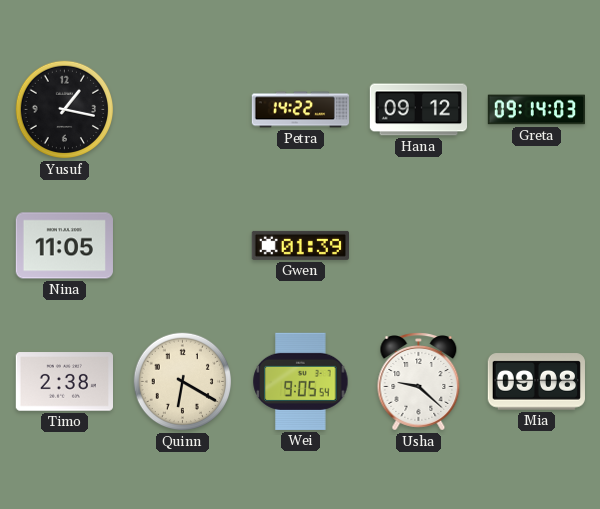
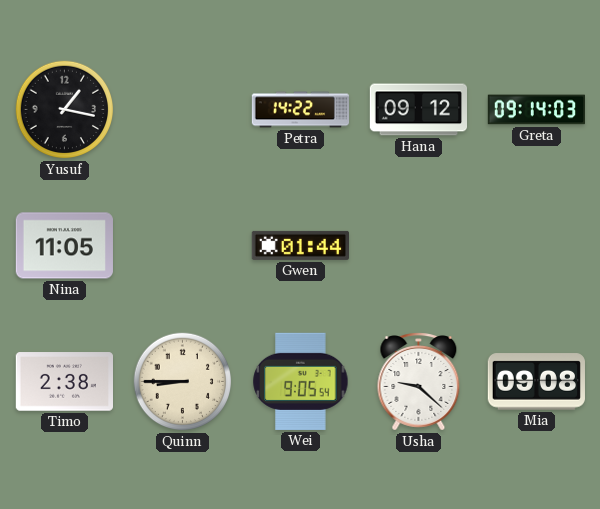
Gwen: 01:39 -> 01:44 (300, 245)
Quinn: 6:20 -> 8:45 (183, 382)
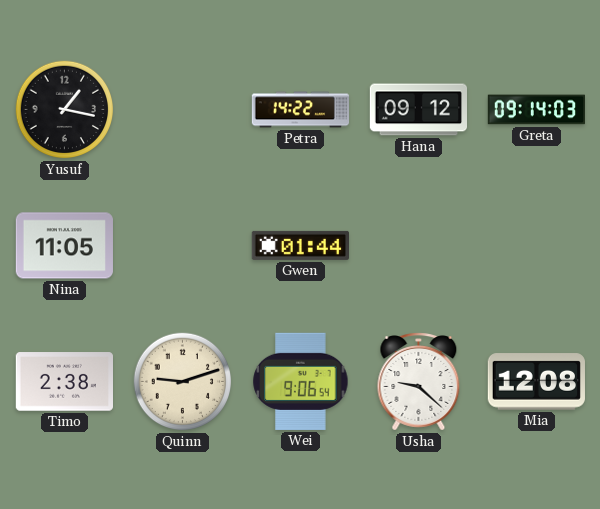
Quinn: 8:45 -> 9:12 (183, 382)
Wei: 9:05 -> 9:06 (301, 381)
Mia: 09:08 -> 12:08 (536, 382)
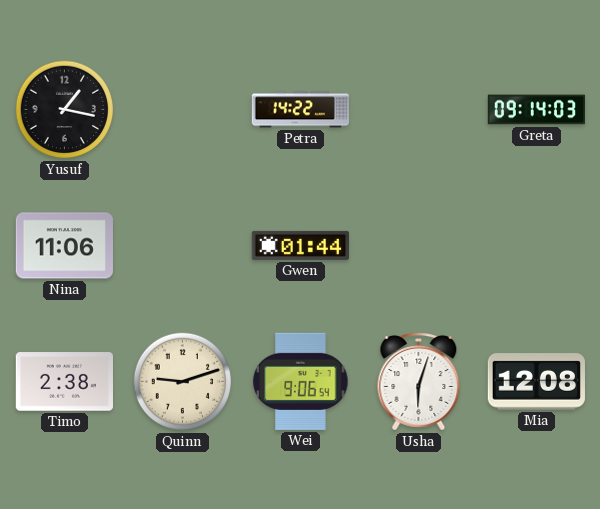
Hana: 09:12 -> none (418, 110)
Nina: 11:05 -> 11:06 (64, 246)
Usha: 9:22 -> 6:03 (419, 382)
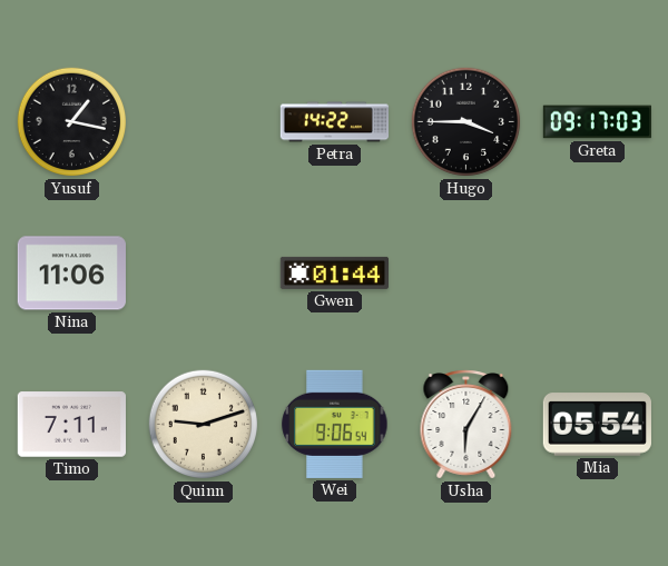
Hugo: none -> 3:45 (466, 122)
Greta: 09:14 -> 09:17 (597, 122)
Timo: 2:38 -> 7:11 (71, 425)
Usha: 6:03 -> 6:05 (466, 425)
Mia: 12:08 -> 05:54 (597, 425)
